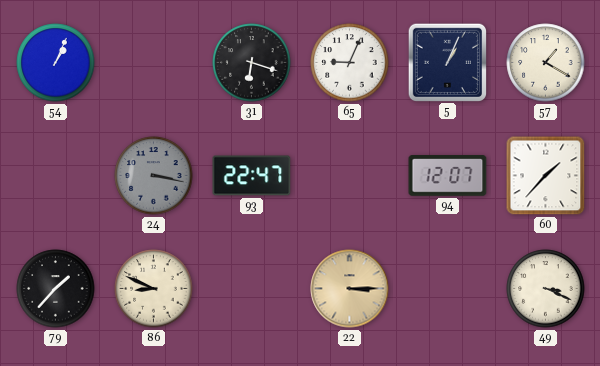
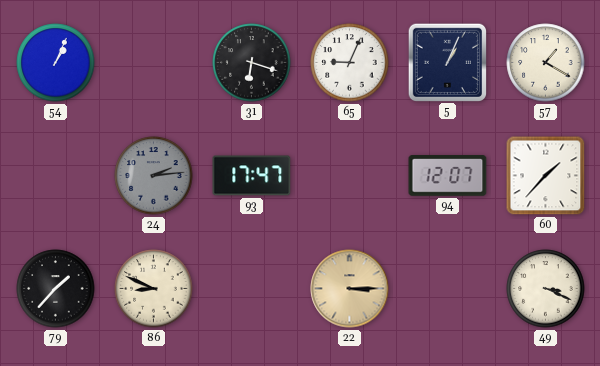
24: 3:17 -> 2:14 (154, 176)
93: 22:47 -> 17:47 (252, 176)
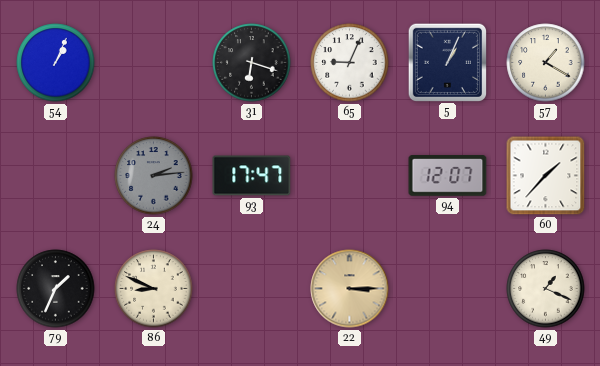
79: 1:37 -> 1:34 (56, 289)
49: 3:19 -> 1:19 (546, 289)
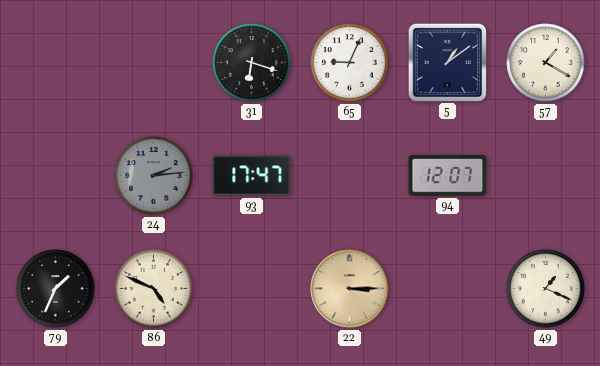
54: 1:04 -> none (56, 63)
5: 1:04 -> 1:09 (447, 62)
60: 1:37 -> none (546, 176)
86: 8:49 -> 4:49 (154, 289)
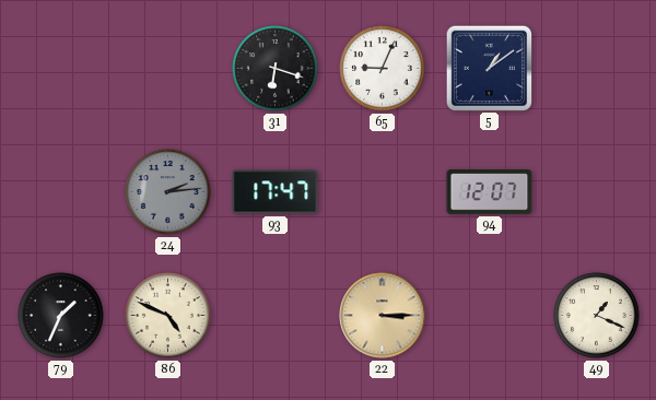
57: 1:20 -> none (546, 63)
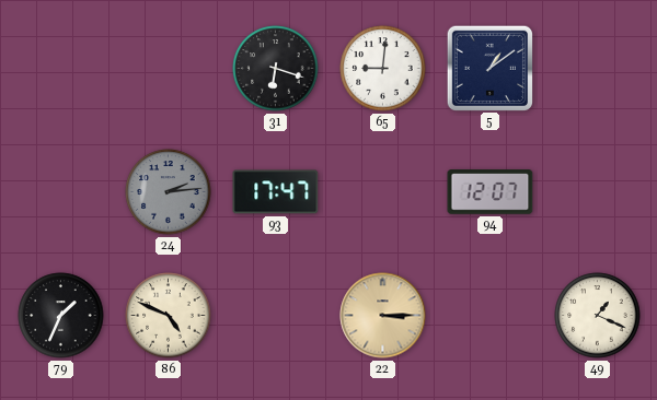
65: 9:04 -> 9:01 (383, 69)
